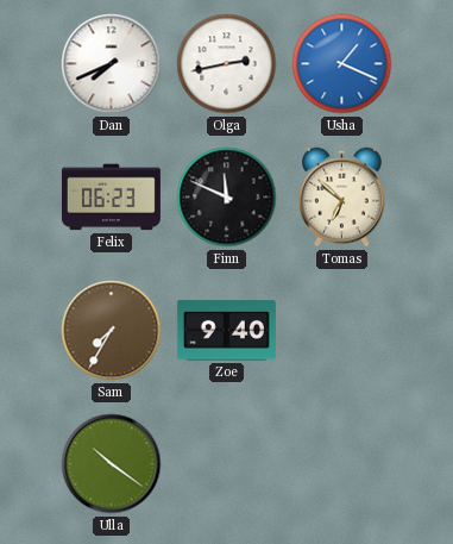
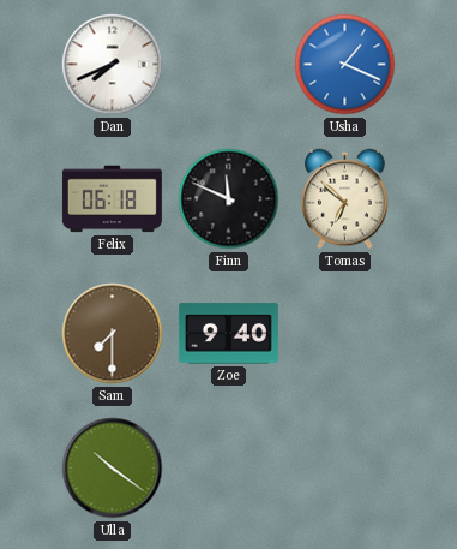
Olga: 2:43 -> none (227, 64)
Felix: 06:23 -> 06:18 (112, 199)
Sam: 7:35 -> 7:30 (113, 334)
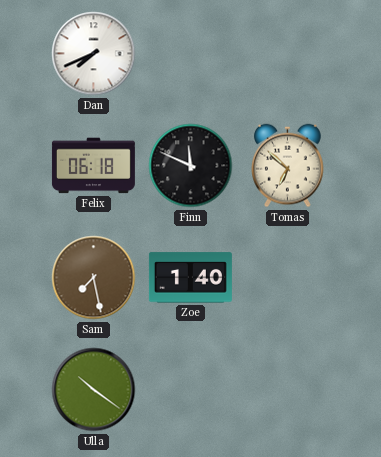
Usha: 1:19 -> none (345, 65)
Sam: 7:30 -> 7:28 (94, 278)
Zoe: 9:40 -> 1:40 (190, 278)
